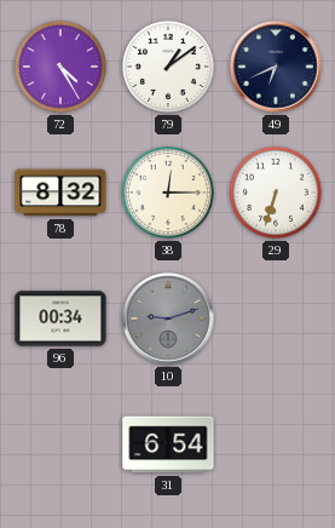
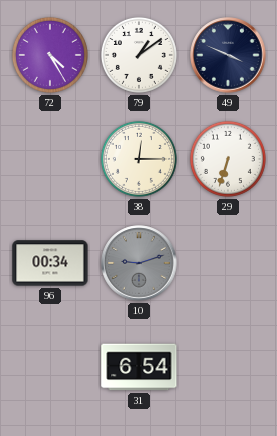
49: 6:41 -> 3:49 (228, 55)
78: 8:32 -> none (60, 193)
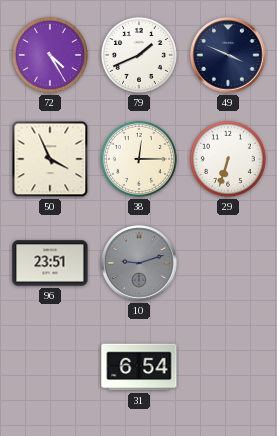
79: 1:09 -> 1:41 (139, 55)
50: none -> 3:56 (50, 159)
96: 00:34 -> 23:51 (50, 263)
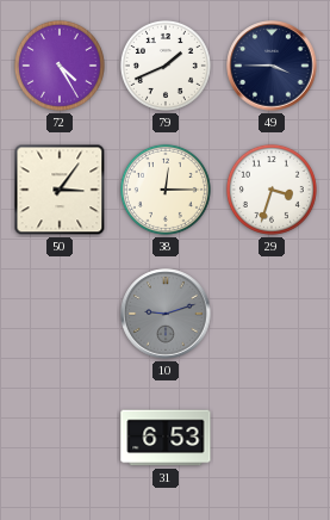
49: 3:49 -> 3:45 (272, 66)
50: 3:56 -> 3:06 (60, 190)
29: 6:33 -> 3:33 (272, 190)
96: 23:51 -> none (50, 263)
31: 6:54 -> 6:53 (166, 438)
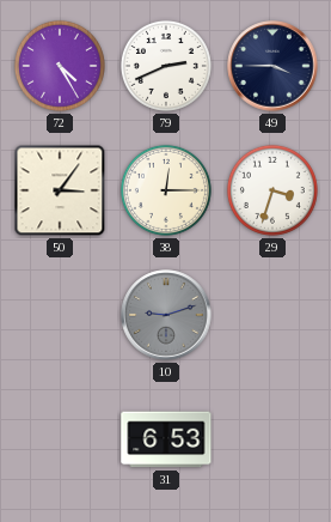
79: 1:41 -> 2:41 (166, 66)
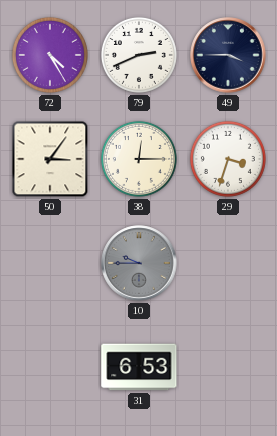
10: 9:12 -> 9:45 (139, 263)
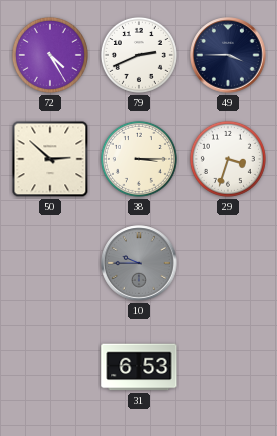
50: 3:06 -> 2:52 (50, 159)
38: 12:15 -> 3:15 (139, 159)
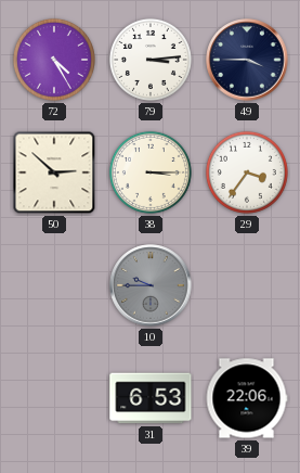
79: 2:41 -> 3:14 (151, 60)
29: 3:33 -> 3:36 (247, 172)
39: none -> 22:06 (247, 398)
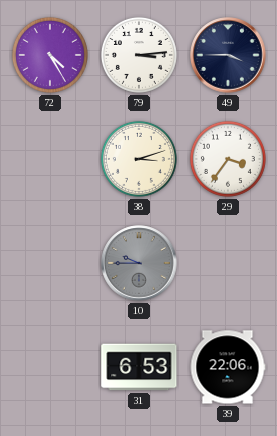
50: 2:52 -> none (54, 172)
38: 3:15 -> 3:12 (139, 159)
